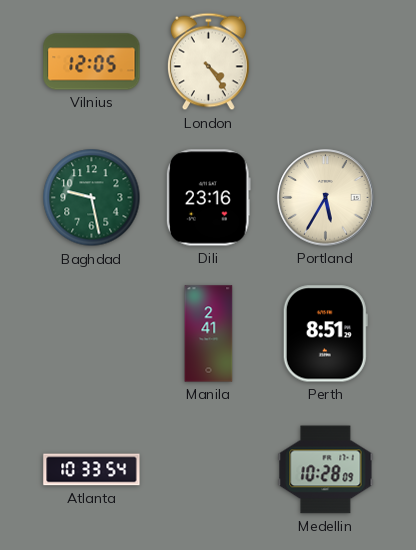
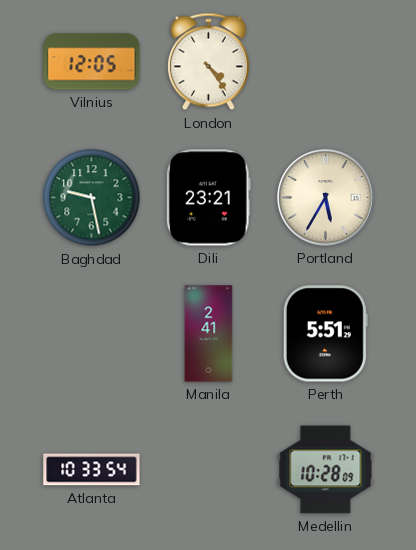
Dili: 23:16 -> 23:21 (208, 198)
Perth: 8:51 -> 5:51 (325, 334)
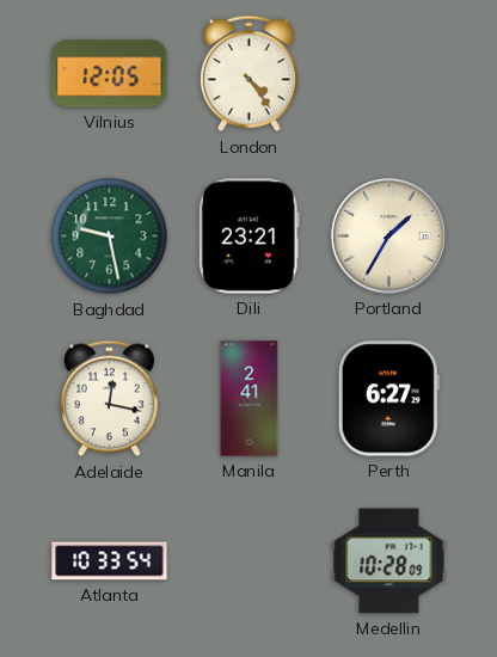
Portland: 5:35 -> 1:35 (389, 237)
Adelaide: none -> 12:17 (109, 399)
Perth: 5:51 -> 6:27 (388, 399)
